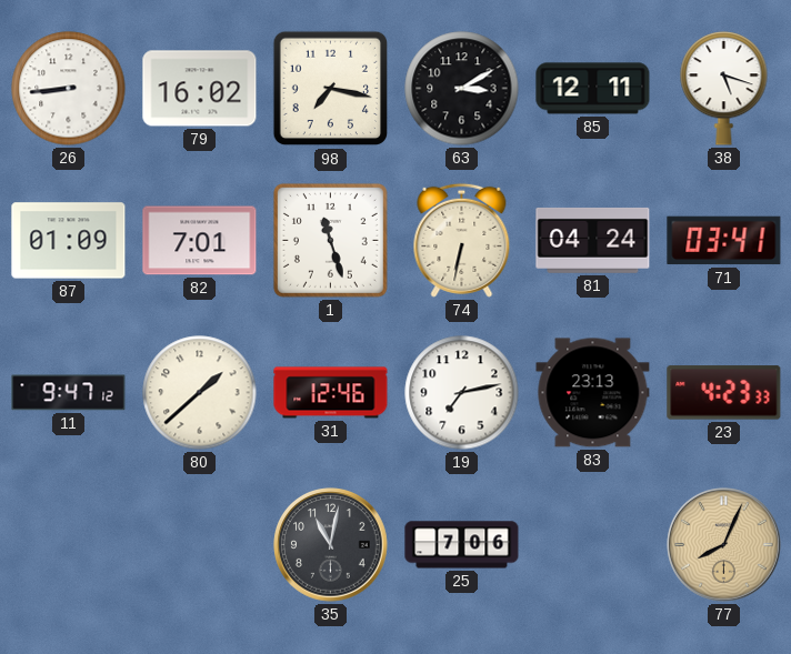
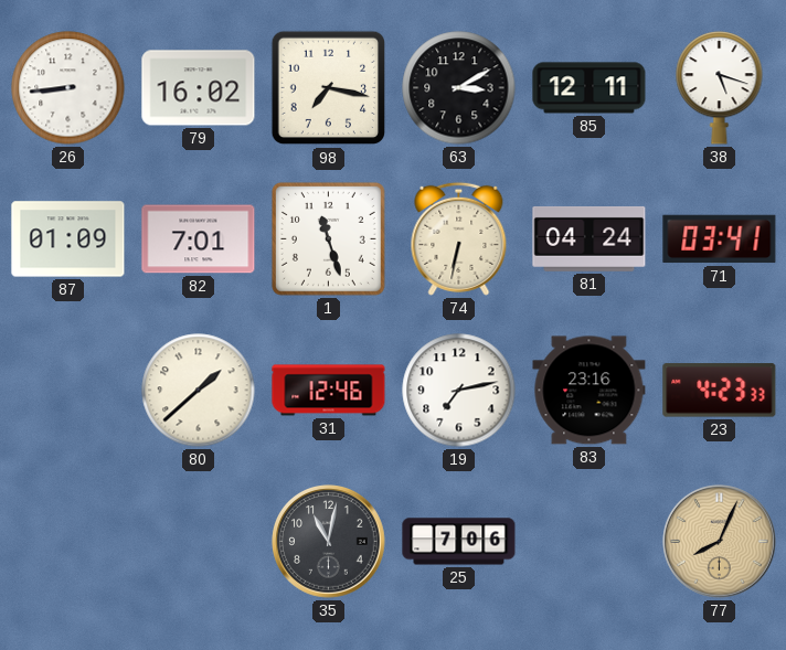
11: 9:47 -> none (69, 393)
83: 23:13 -> 23:16 (589, 391)
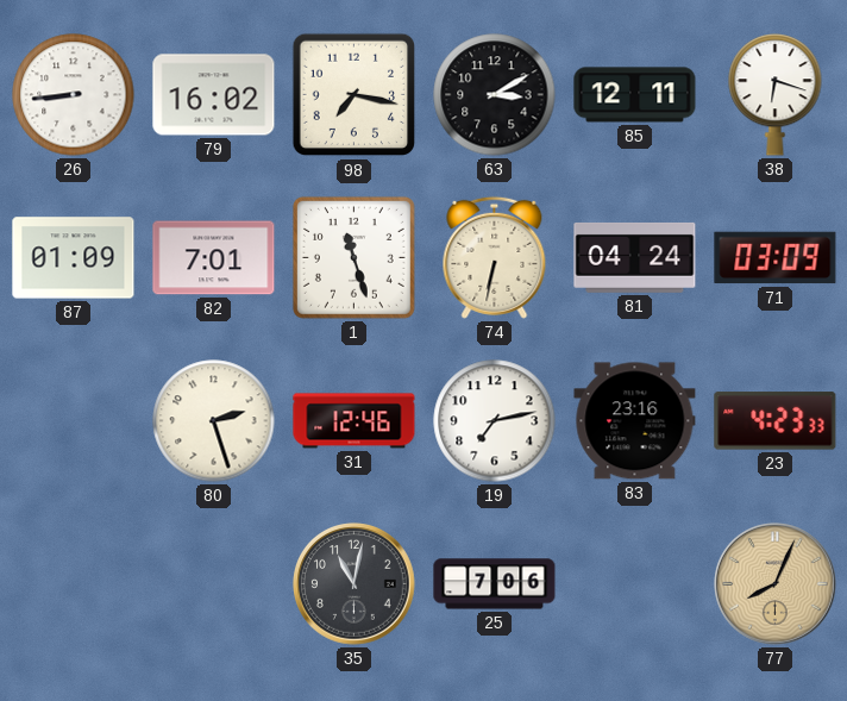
38: 5:18 -> 6:18 (776, 95)
71: 03:41 -> 03:09 (776, 258)
80: 1:38 -> 2:27 (214, 421)
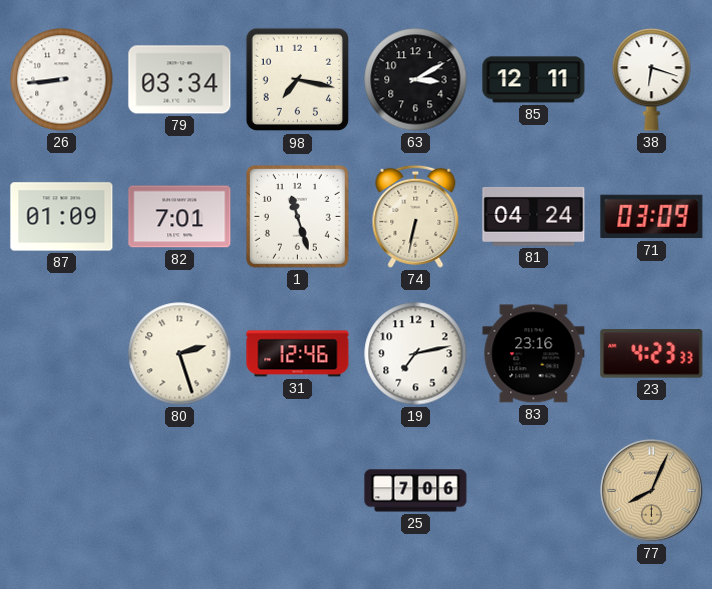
79: 16:02 -> 03:34 (180, 80)
35: 11:02 -> none (355, 584)
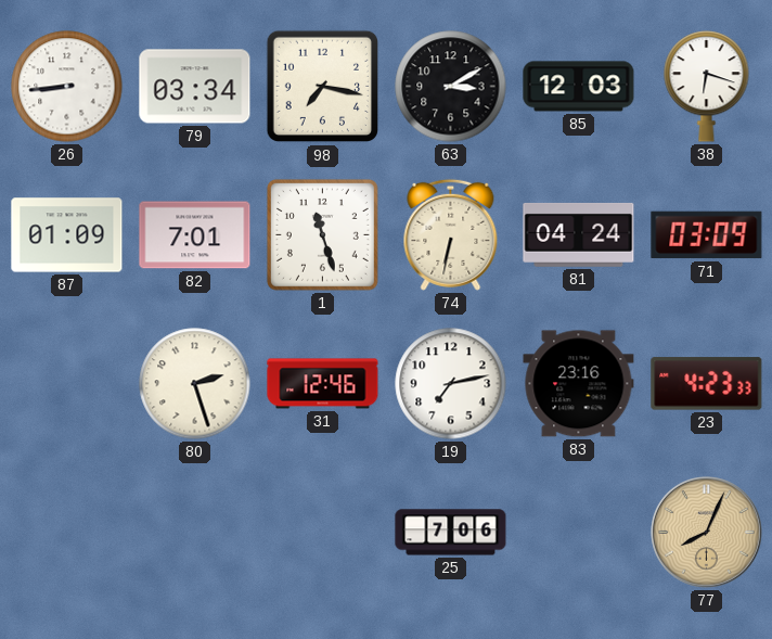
85: 12:11 -> 12:03 (579, 87)
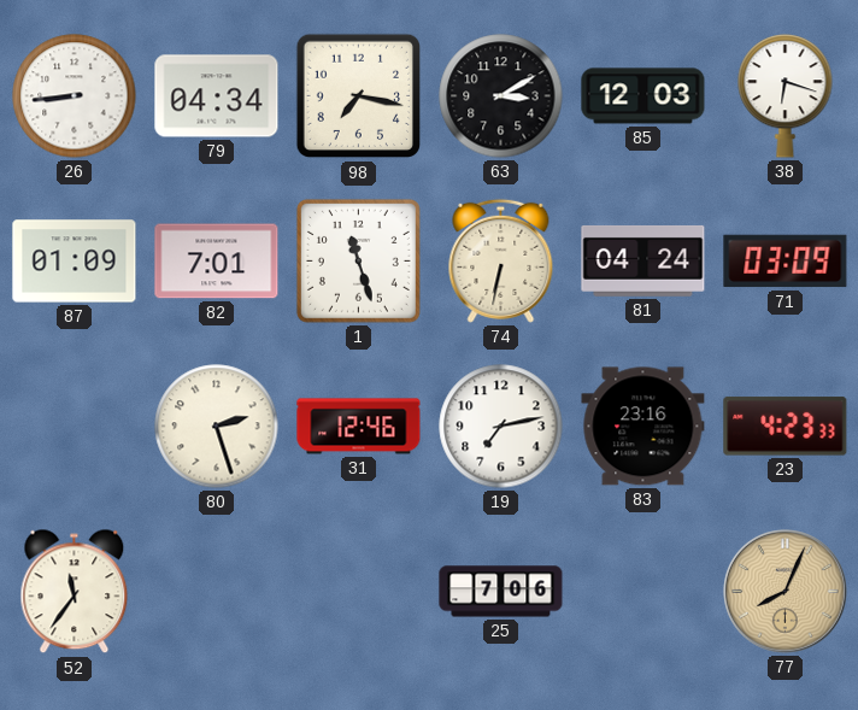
79: 03:34 -> 04:34 (217, 96)
52: none -> 11:36 (75, 592)
